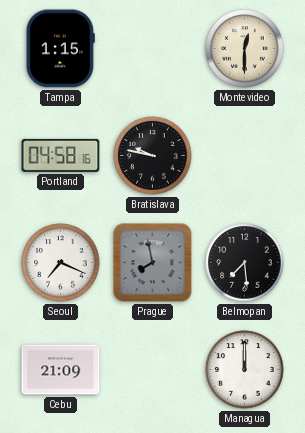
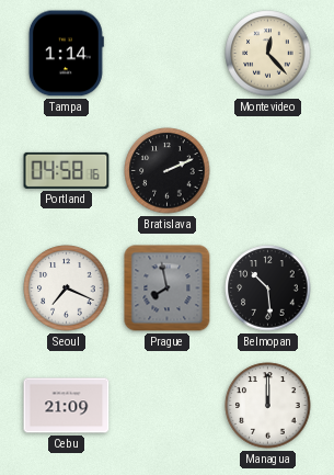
Tampa: 1:15 -> 1:14 (66, 54)
Montevideo: 12:30 -> 12:23 (268, 54)
Bratislava: 9:47 -> 2:11 (168, 171)
Belmopan: 7:29 -> 10:29 (268, 289)
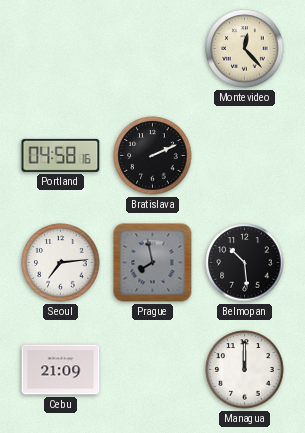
Tampa: 1:14 -> none (66, 54)
Seoul: 7:19 -> 7:14 (61, 263)
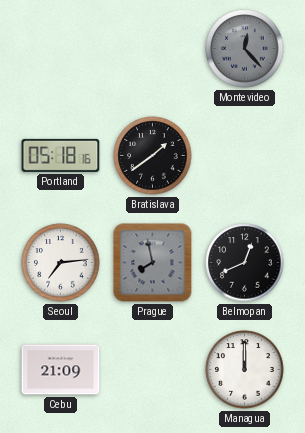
Montevideo dial: cream -> grey (245, 49)
Portland: 04:58 -> 05:18 (61, 155)
Bratislava: 2:11 -> 1:39 (153, 156)
Belmopan: 10:29 -> 12:41 (245, 263)
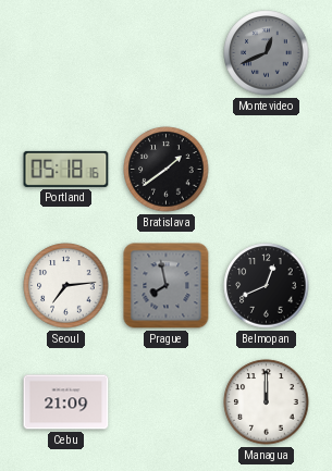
Montevideo: 12:23 -> 12:41 (267, 53)
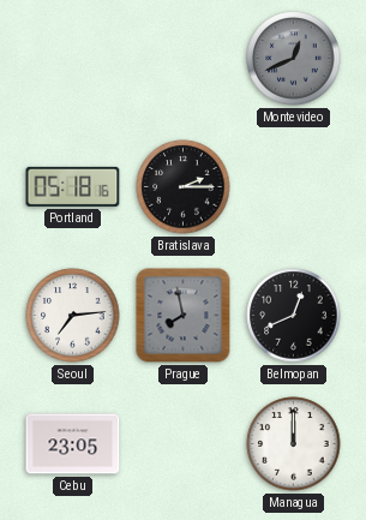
Bratislava: 1:39 -> 2:15 (184, 187)
Cebu: 21:09 -> 23:05 (73, 444)
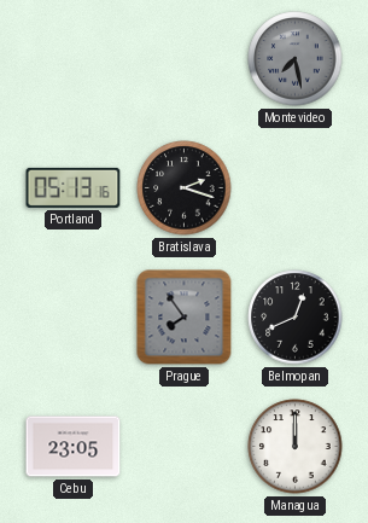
Montevideo: 12:41 -> 7:28 (296, 59)
Portland: 05:18 -> 05:13 (74, 187)
Bratislava: 2:15 -> 2:18 (185, 188)
Seoul: 7:14 -> none (73, 316)
Prague: 7:58 -> 7:54 (185, 318)
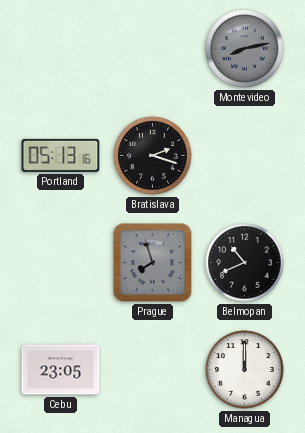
Montevideo: 7:28 -> 8:13 (245, 49)
Prague: 7:54 -> 7:57 (153, 263)
Belmopan: 12:41 -> 10:41 (245, 263)
